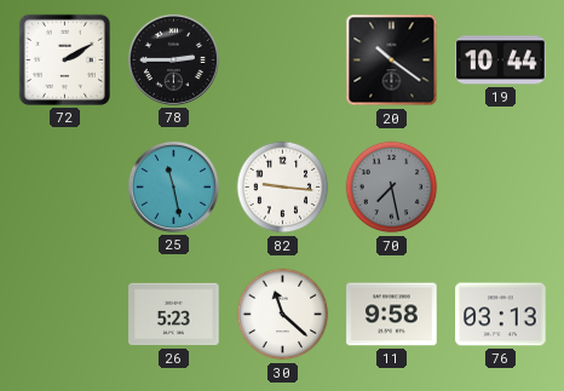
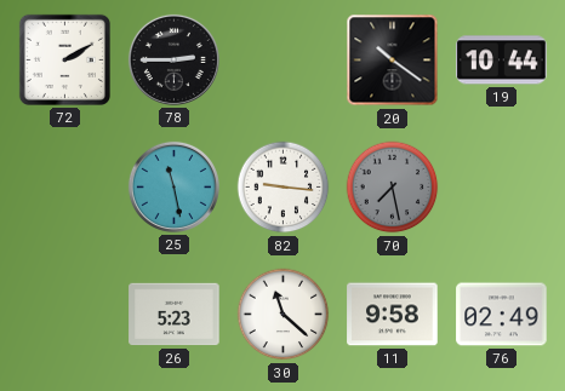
76: 03:13 -> 02:49 (502, 315)
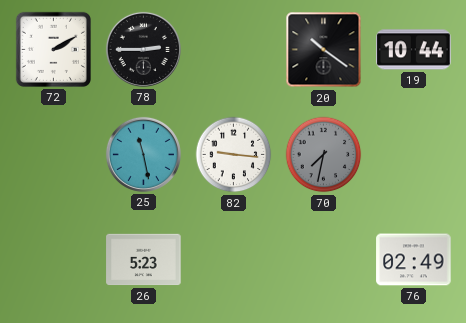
70: 7:28 -> 7:32 (324, 155)
30: 11:22 -> none (284, 315)
11: 9:58 -> none (393, 315)
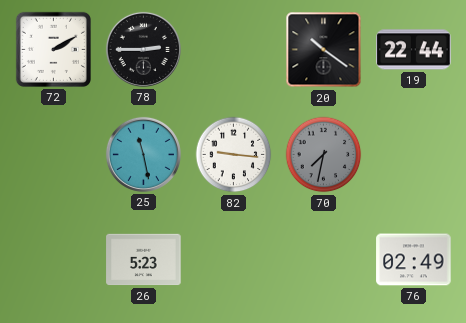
19: 10:44 -> 22:44 (414, 50)
